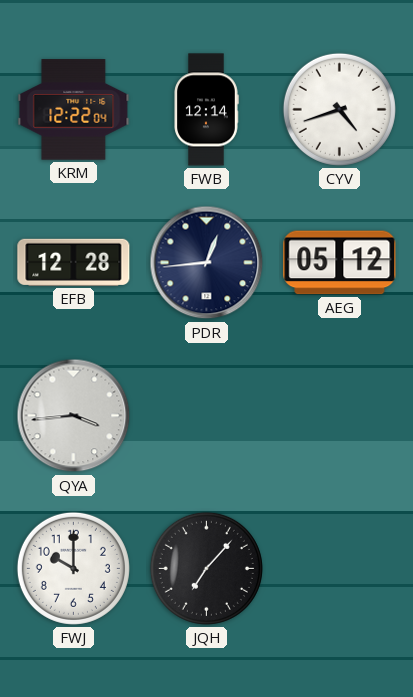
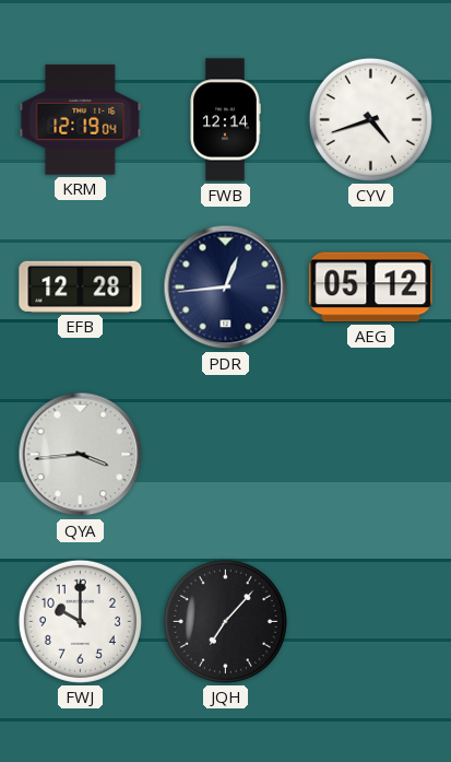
KRM: 12:22 -> 12:19 (81, 120)
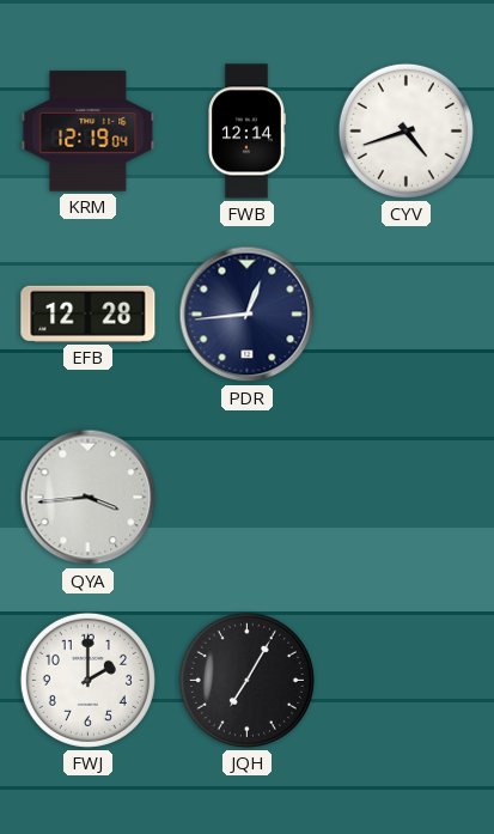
AEG: 05:12 -> none (371, 288)
FWJ: 10:00 -> 2:00 (87, 680)
JQH: 7:07 -> 7:05 (246, 680)
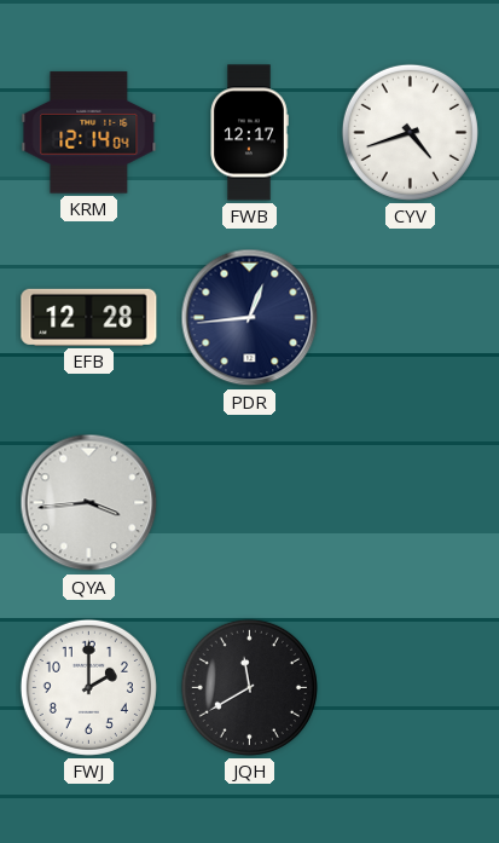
KRM: 12:19 -> 12:14 (89, 133)
FWB: 12:14 -> 12:17 (249, 133)
JQH: 7:05 -> 11:40 (249, 687)
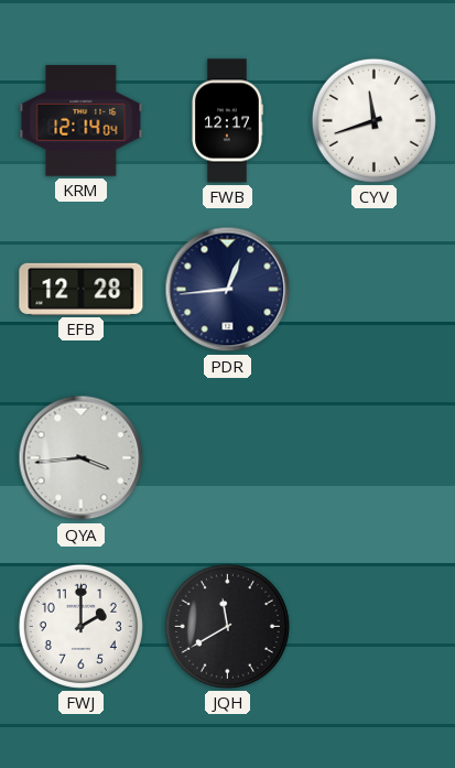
CYV: 4:42 -> 11:42 (373, 120)
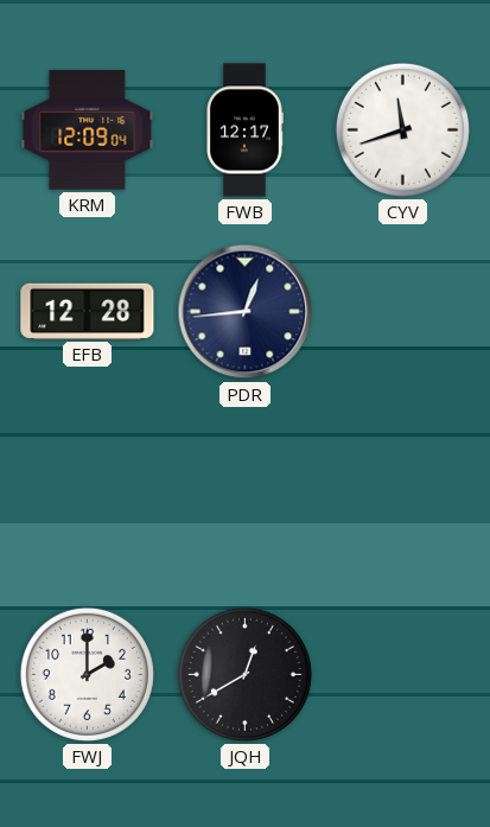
KRM: 12:14 -> 12:09 (88, 131)
QYA: 3:44 -> none (82, 458)
JQH: 11:40 -> 12:40 (244, 674)
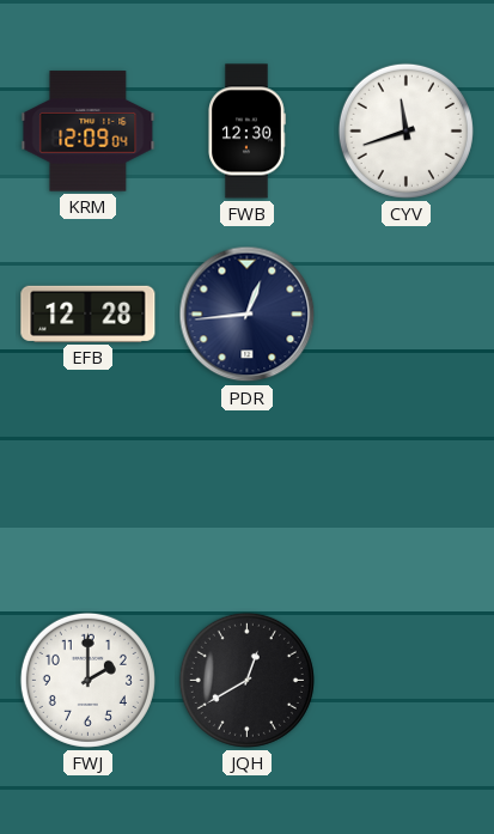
FWB: 12:17 -> 12:30 (246, 132)
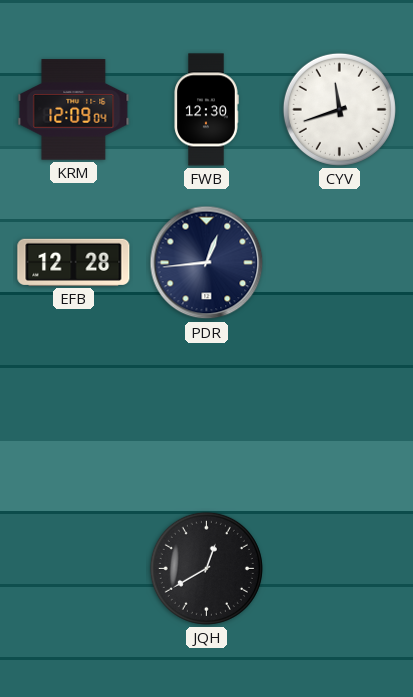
FWJ: 2:00 -> none (87, 680)
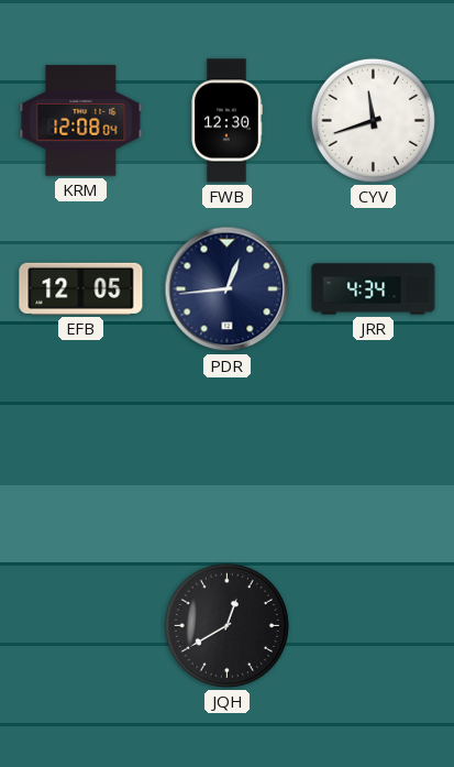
KRM: 12:09 -> 12:08 (81, 121)
EFB: 12:28 -> 12:05 (81, 288)
JRR: none -> 4:34 (374, 289)
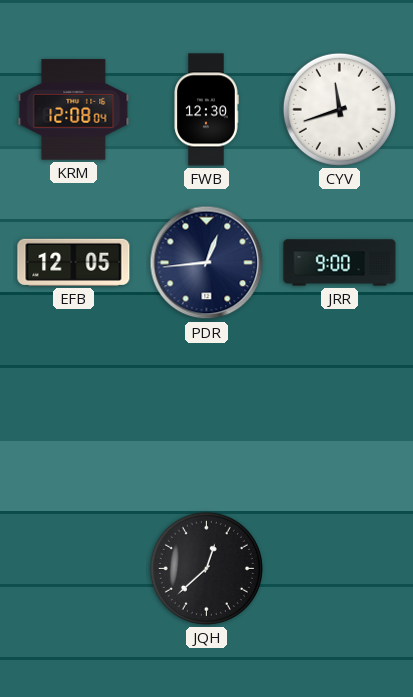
JRR: 4:34 -> 9:00 (340, 263)
JQH: 12:40 -> 12:38 (206, 568)
